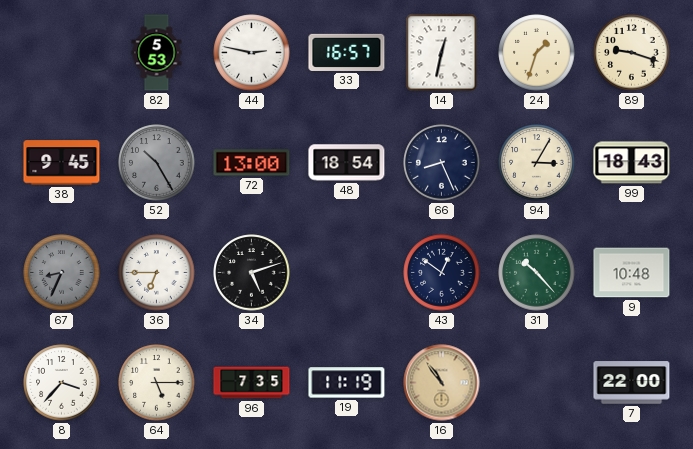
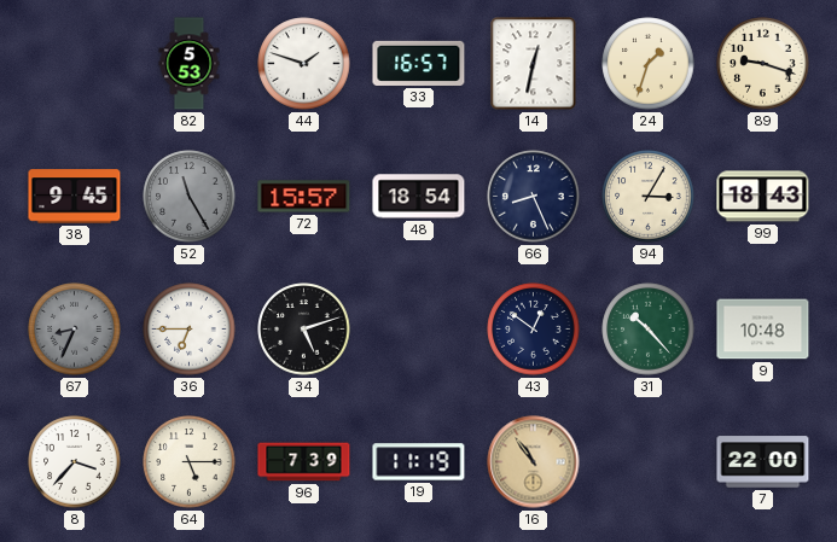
44: 2:47 -> 1:48 (304, 64)
52: 10:25 -> 11:25 (190, 197)
72: 13:00 -> 15:57 (304, 197)
96: 7:35 -> 7:39 (304, 462)
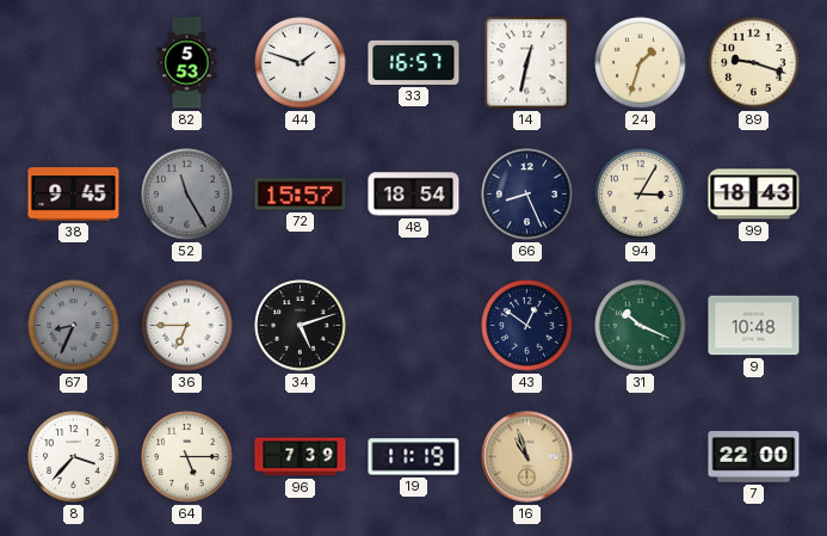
31: 10:23 -> 10:19 (641, 326)
16: 10:54 -> 10:57 (527, 457)
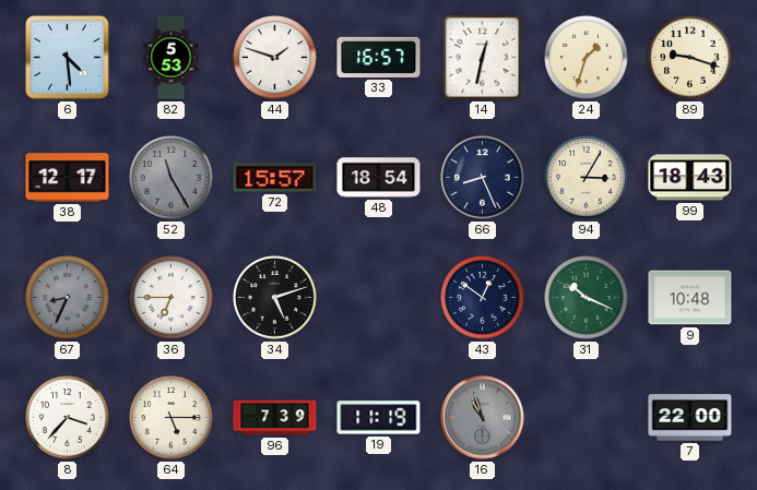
6: none -> 4:29 (67, 57)
38: 9:45 -> 12:17 (68, 178)
16 dial: champagne -> grey (483, 418)
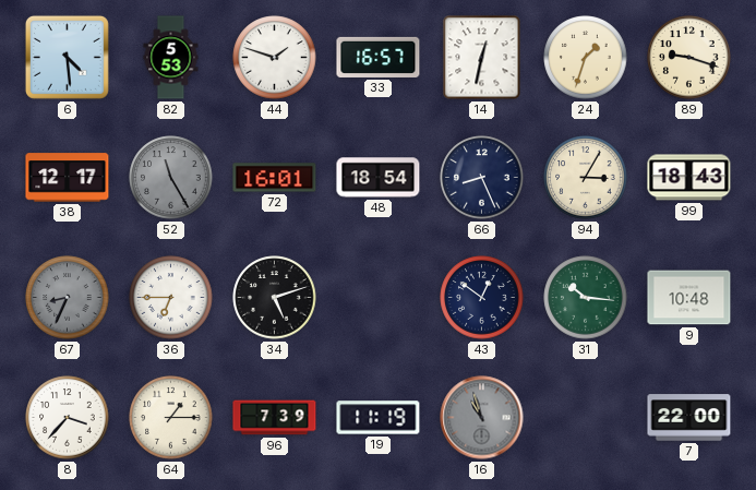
72: 15:57 -> 16:01 (275, 178)
31: 10:19 -> 10:16 (586, 298)
64: 5:15 -> 1:15 (171, 418)
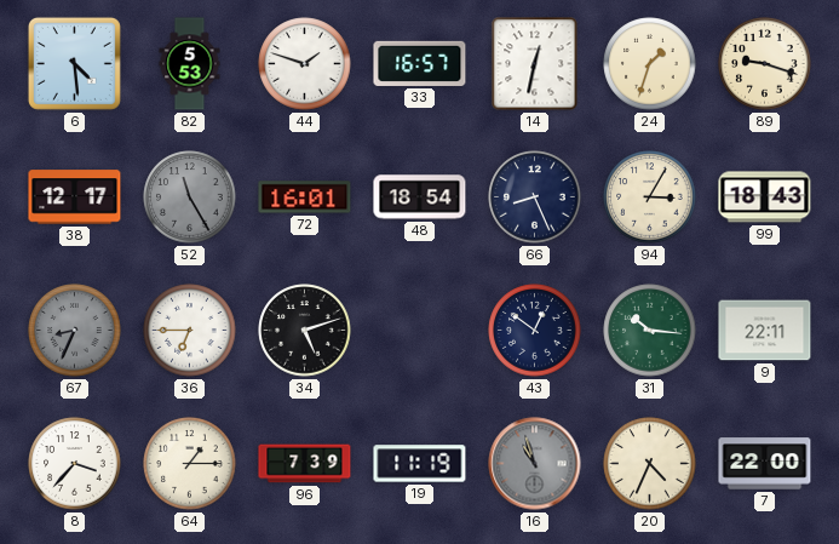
9: 10:48 -> 22:11 (765, 331)
20: none -> 4:34 (650, 464)
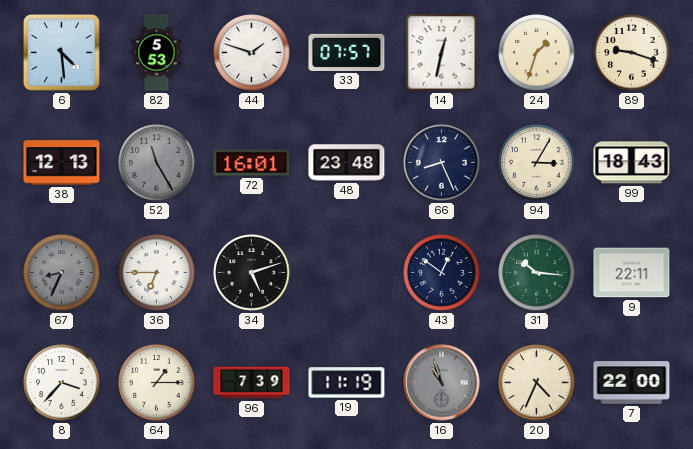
33: 16:57 -> 07:57 (347, 52)
38: 12:17 -> 12:13 (62, 163)
48: 18:54 -> 23:48 (347, 163)
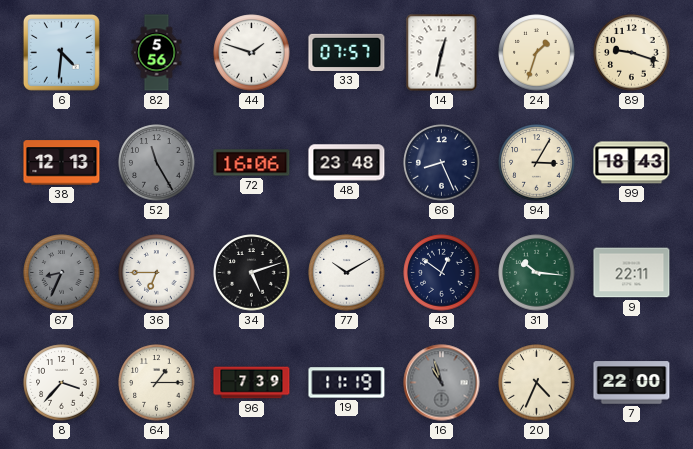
6: 4:29 -> 4:31 (61, 52)
82: 5:53 -> 5:56 (157, 53)
72: 16:01 -> 16:06 (252, 163)
77: none -> 10:10 (347, 273)
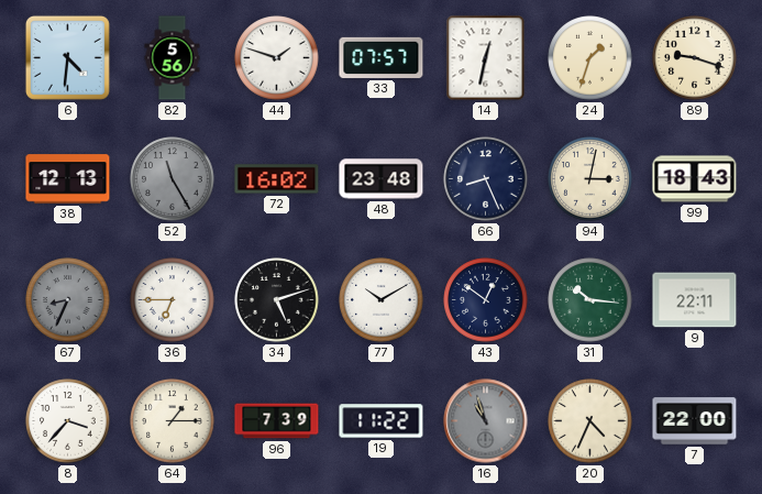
72: 16:06 -> 16:02 (277, 179)
94: 3:05 -> 3:02 (590, 179)
19: 11:19 -> 11:22 (382, 421)
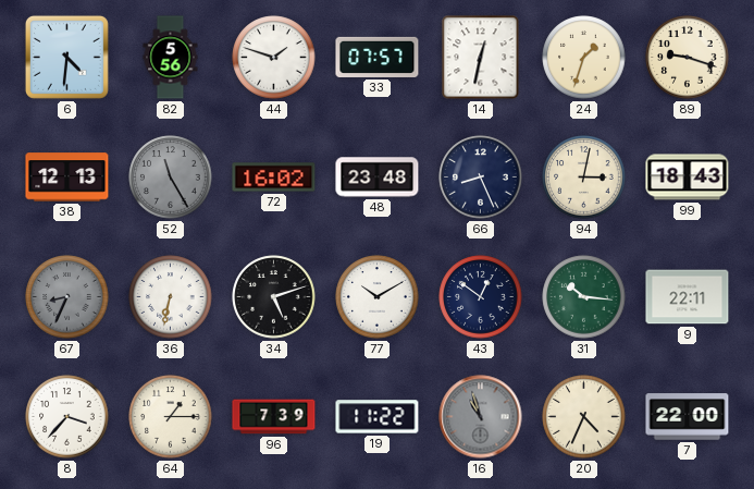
36: 6:45 -> 6:32 (171, 297)
